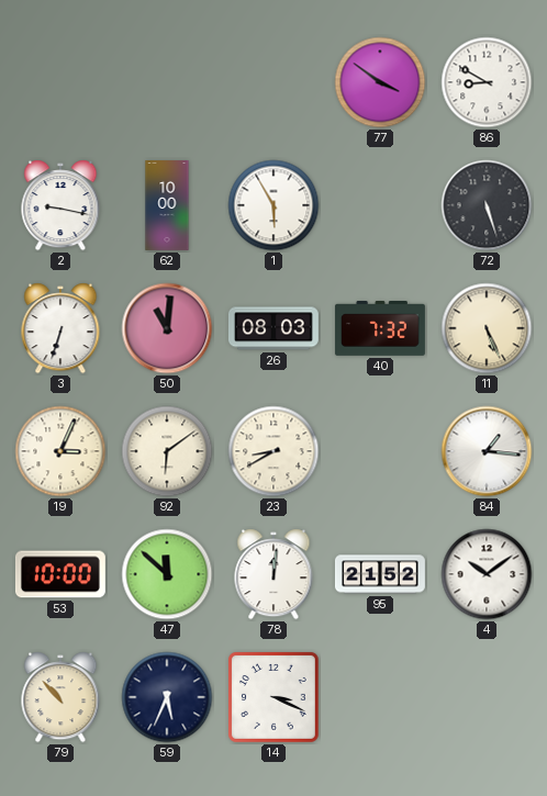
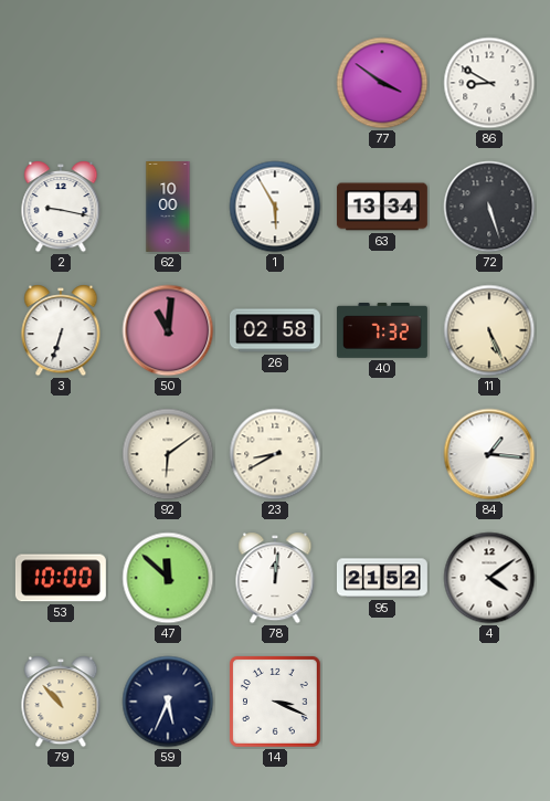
63: none -> 13:34 (382, 207)
26: 08:03 -> 02:58 (275, 330)
19: 3:04 -> none (60, 451)
4: 10:09 -> 4:09 (489, 578)
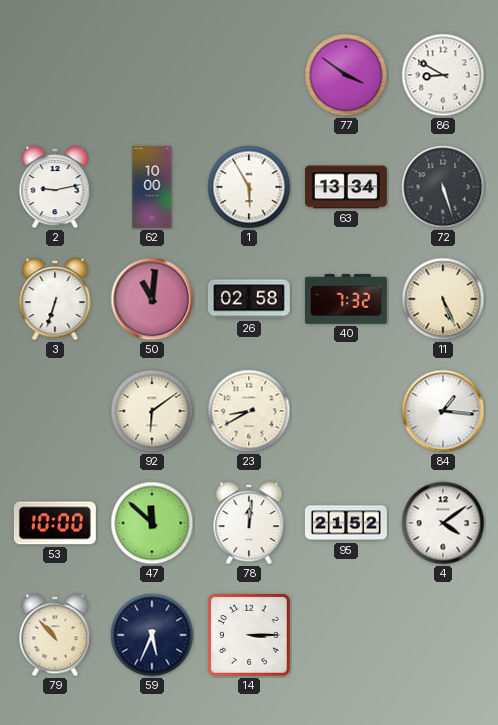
2: 9:17 -> 9:13 (55, 187)
14: 3:19 -> 3:15 (249, 635)
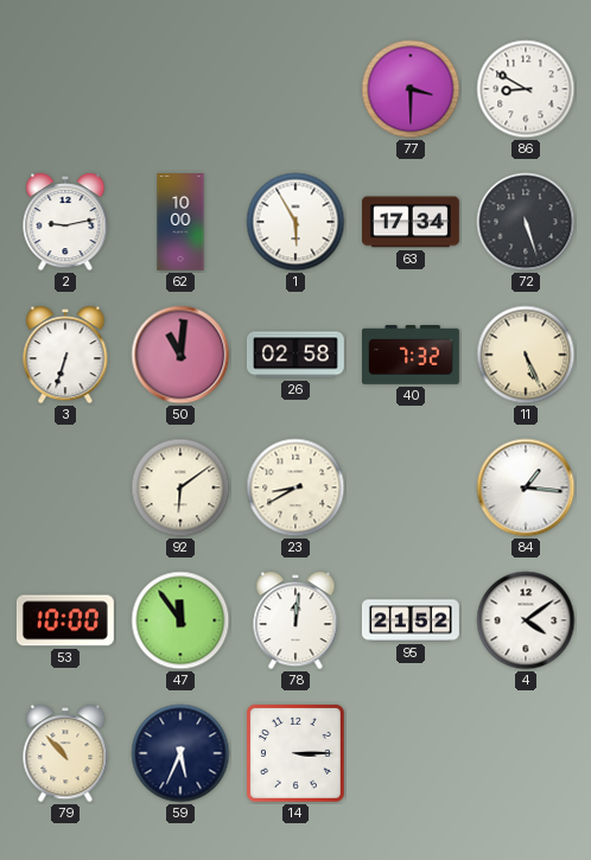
77: 3:51 -> 3:30 (411, 89)
63: 13:34 -> 17:34 (411, 222)
47: 11:52 -> 11:54 (180, 620)
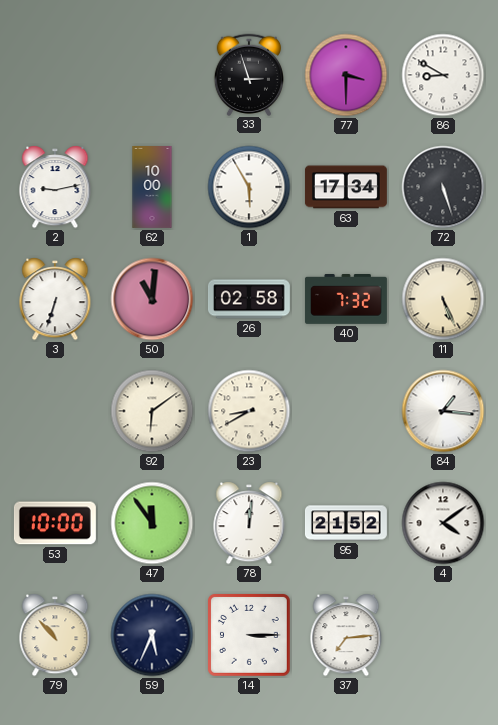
33: none -> 2:57 (248, 74)
37: none -> 7:14 (346, 635)
